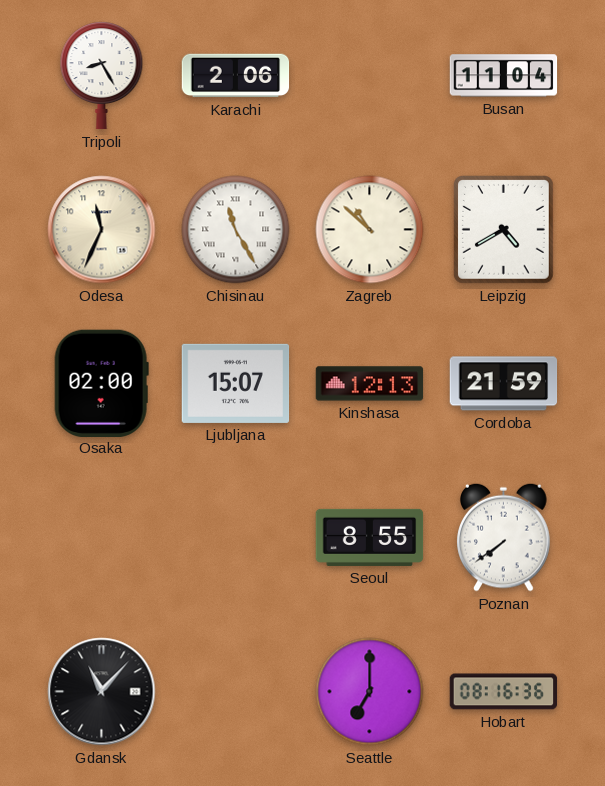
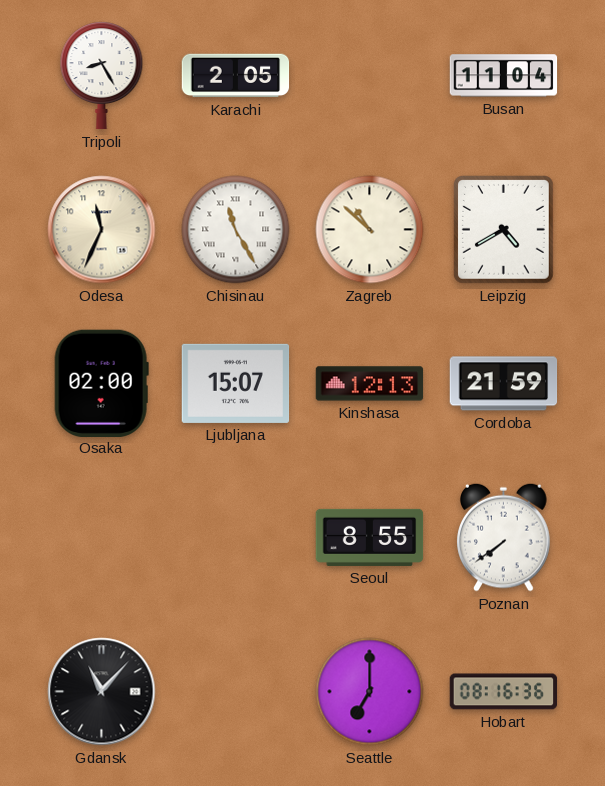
Karachi: 2:06 -> 2:05 (236, 76)
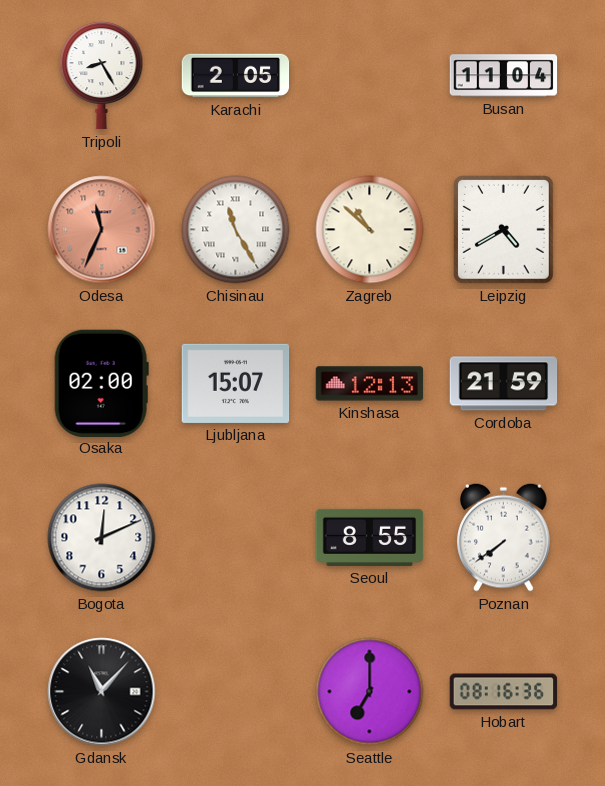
Odesa dial: cream -> salmon (102, 230)
Bogota: none -> 12:11 (102, 538)
